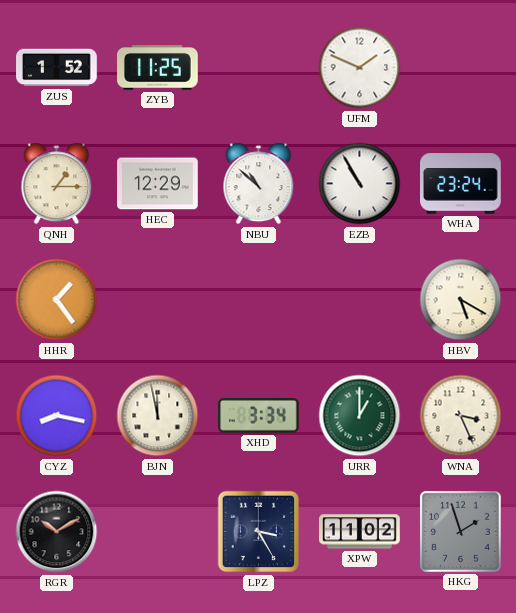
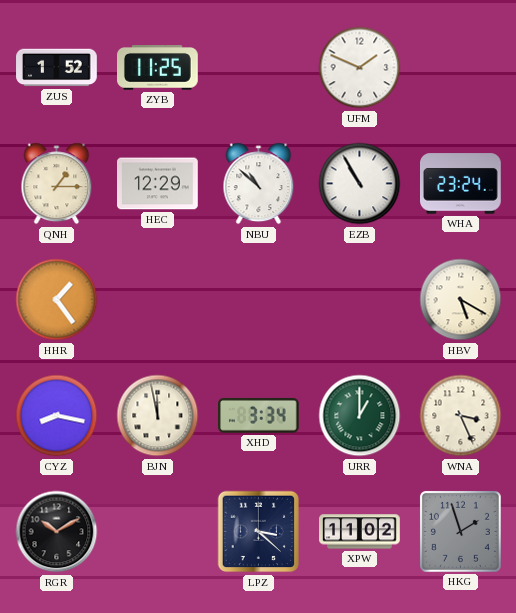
LPZ: 3:25 -> 3:22 (259, 532)
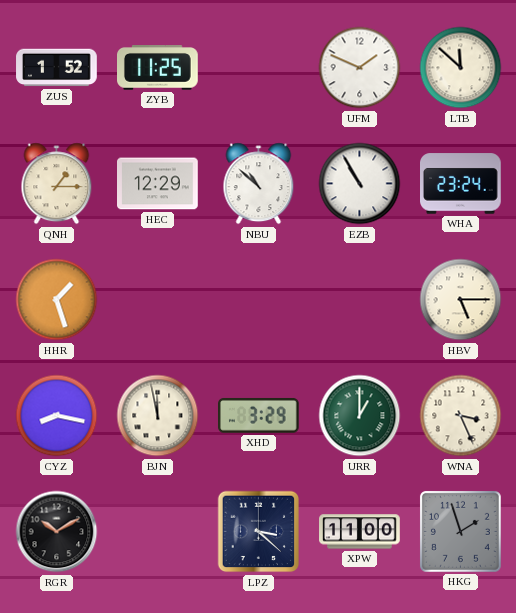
LTB: none -> 11:52 (461, 68)
HHR: 1:24 -> 1:27 (57, 300)
HBV: 5:20 -> 5:15 (461, 300)
XHD: 3:34 -> 3:29 (259, 416)
XPW: 11:02 -> 11:00 (360, 532)
